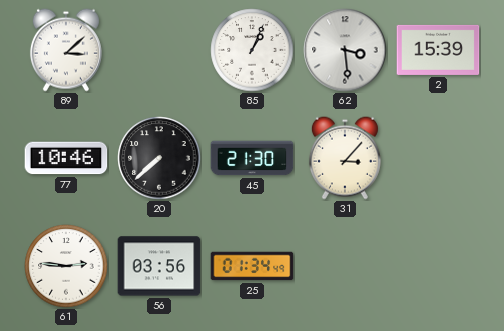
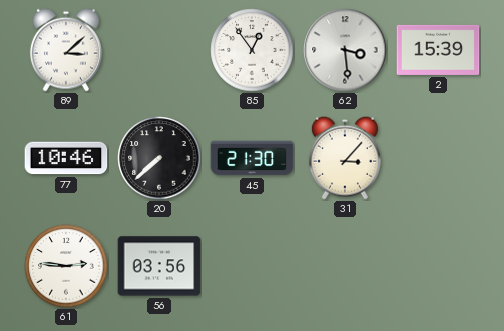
85: 1:04 -> 12:54 (252, 50)
25: 01:34 -> none (252, 266)
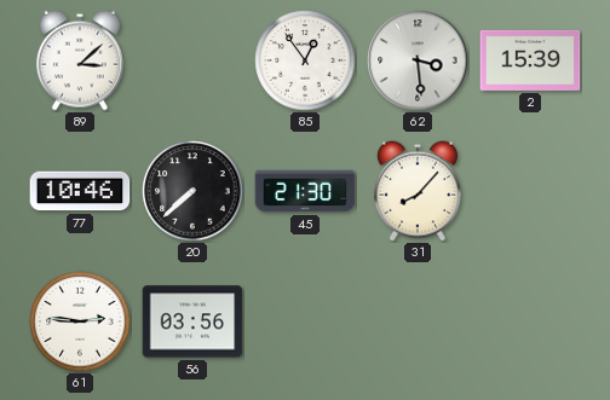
31: 3:07 -> 8:07 (418, 191)
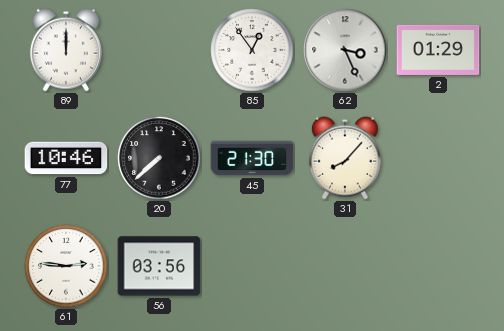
89: 3:08 -> 12:00 (66, 50)
62: 3:29 -> 3:26 (345, 50)
2: 15:39 -> 01:29 (438, 50)
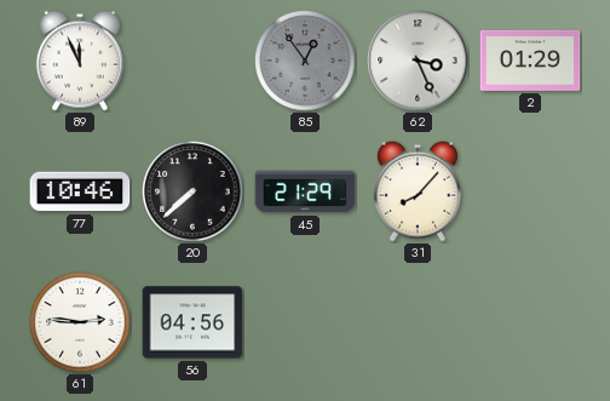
89: 12:00 -> 11:56 (80, 61)
85 dial: white -> grey (305, 61)
45: 21:30 -> 21:29 (305, 191)
56: 03:56 -> 04:56 (192, 322)
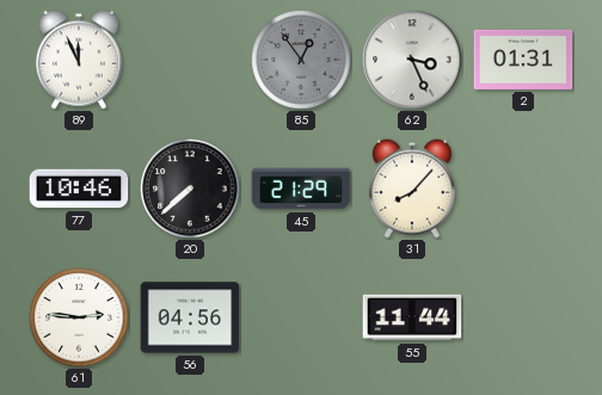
2: 01:29 -> 01:31 (523, 60)
55: none -> 11:44 (412, 317)
